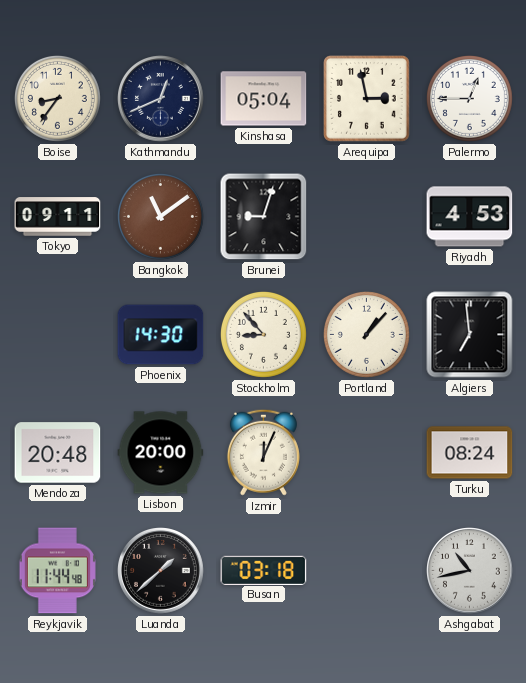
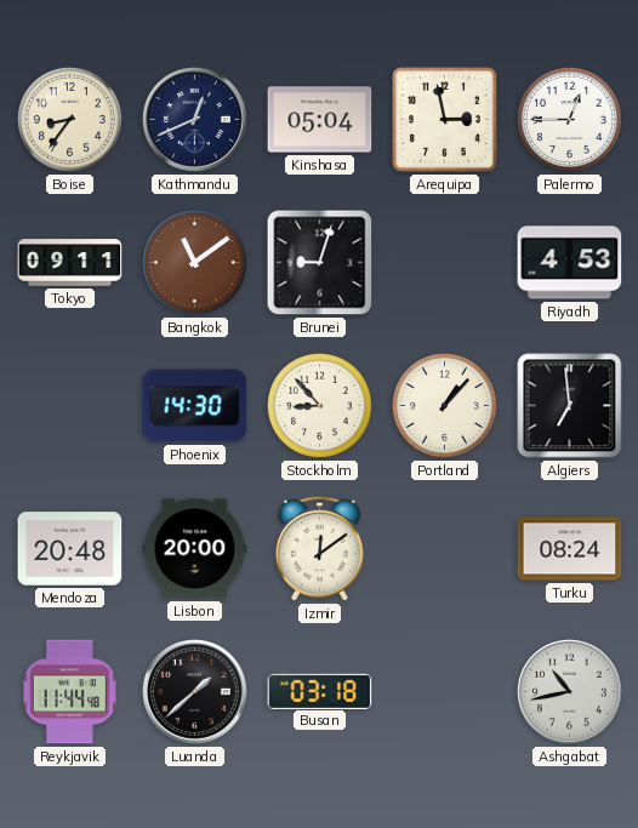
Izmir: 12:04 -> 12:09 (319, 548)
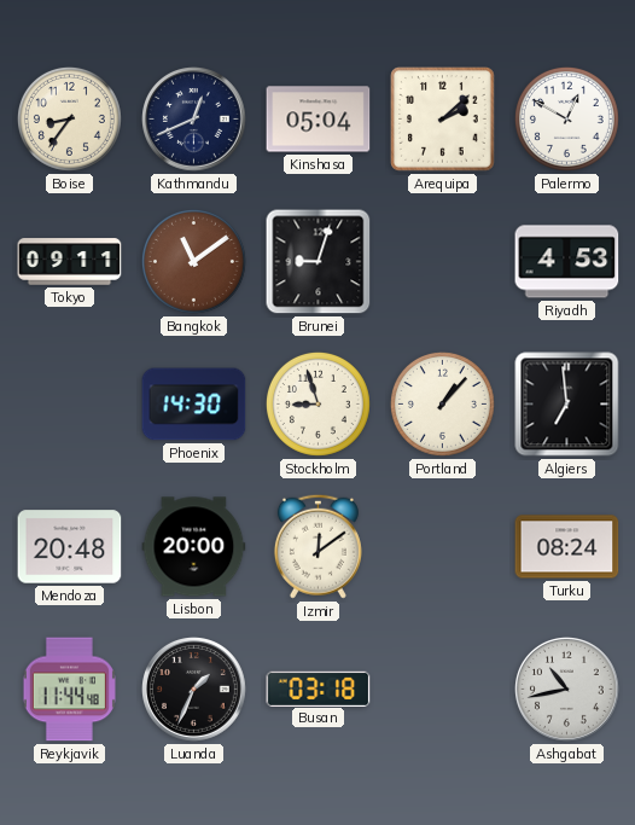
Arequipa: 2:58 -> 2:08 (443, 120)
Palermo: 12:45 -> 12:50 (566, 118)
Stockholm: 8:53 -> 8:57 (317, 403)
Luanda: 1:38 -> 1:34 (194, 690)
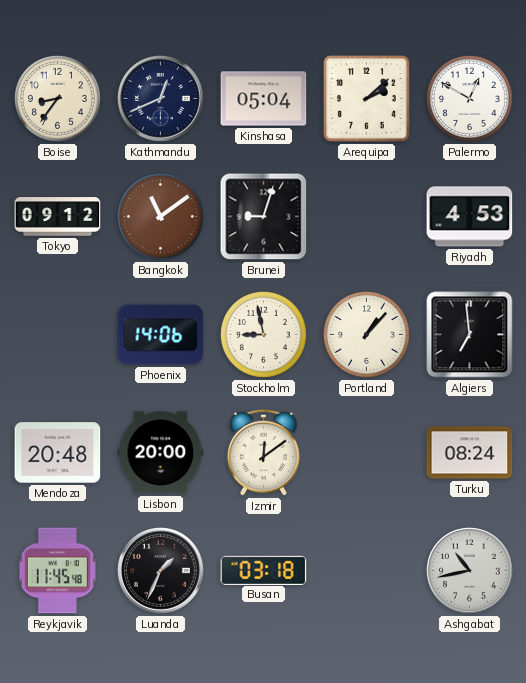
Tokyo: 09:11 -> 09:12 (58, 217)
Phoenix: 14:30 -> 14:06 (161, 335)
Stockholm: 8:57 -> 8:58 (263, 334)
Reykjavik: 11:44 -> 11:45 (57, 571)
